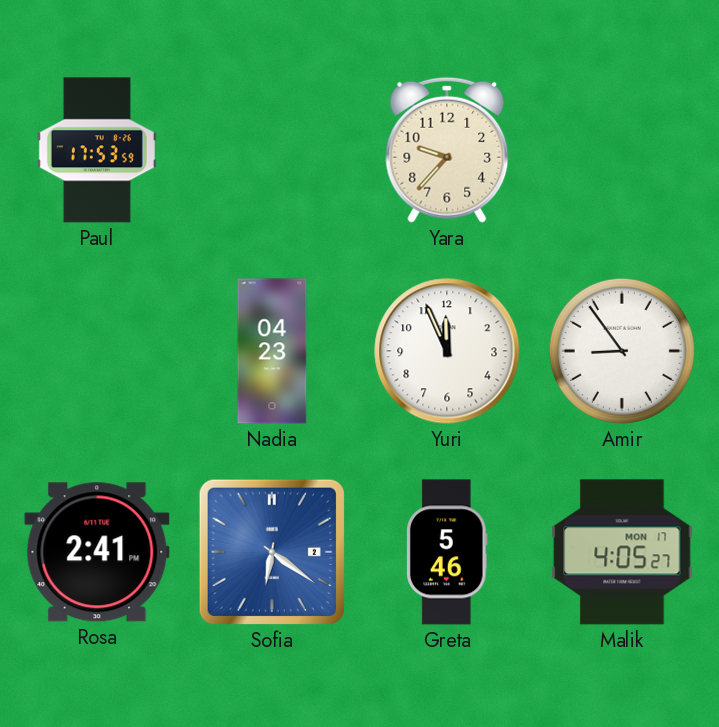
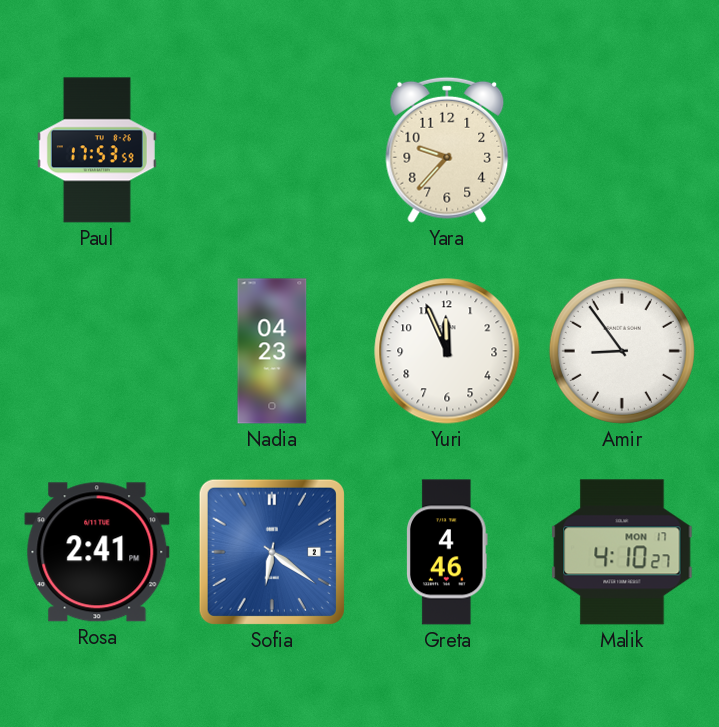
Greta: 5:46 -> 4:46 (448, 552)
Malik: 4:05 -> 4:10 (622, 552)
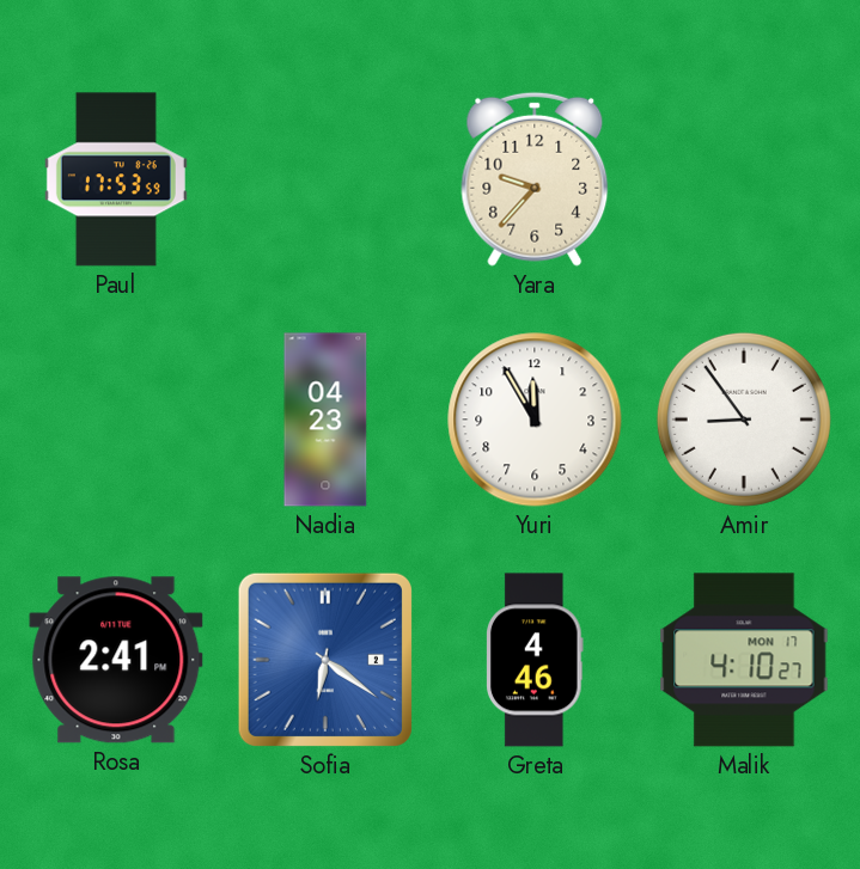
Yuri: 11:56 -> 11:55 (535, 420)
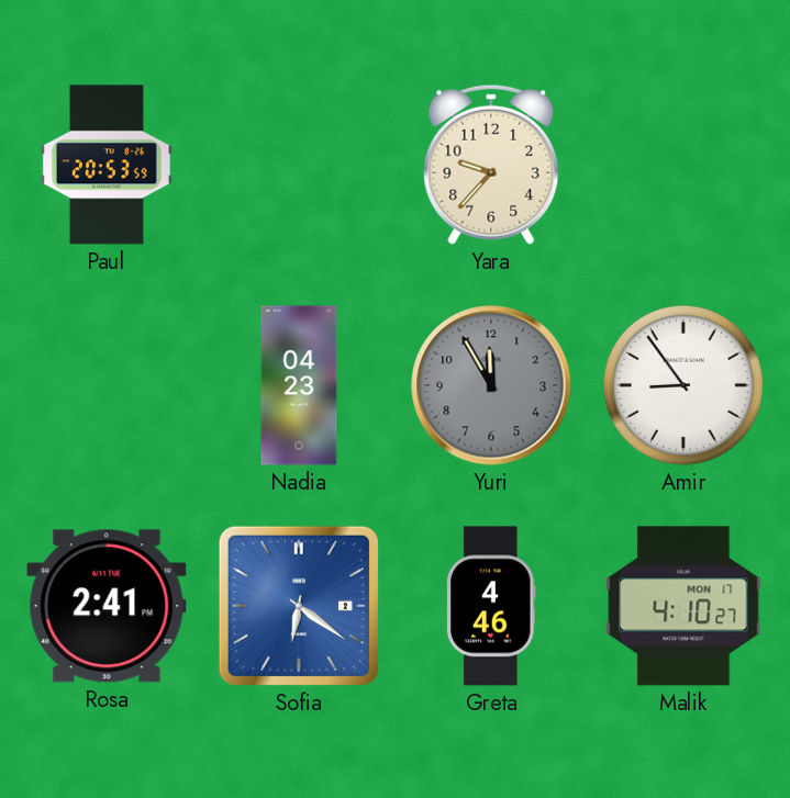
Paul: 17:53 -> 20:53 (107, 165)
Yuri dial: white -> grey (491, 385)
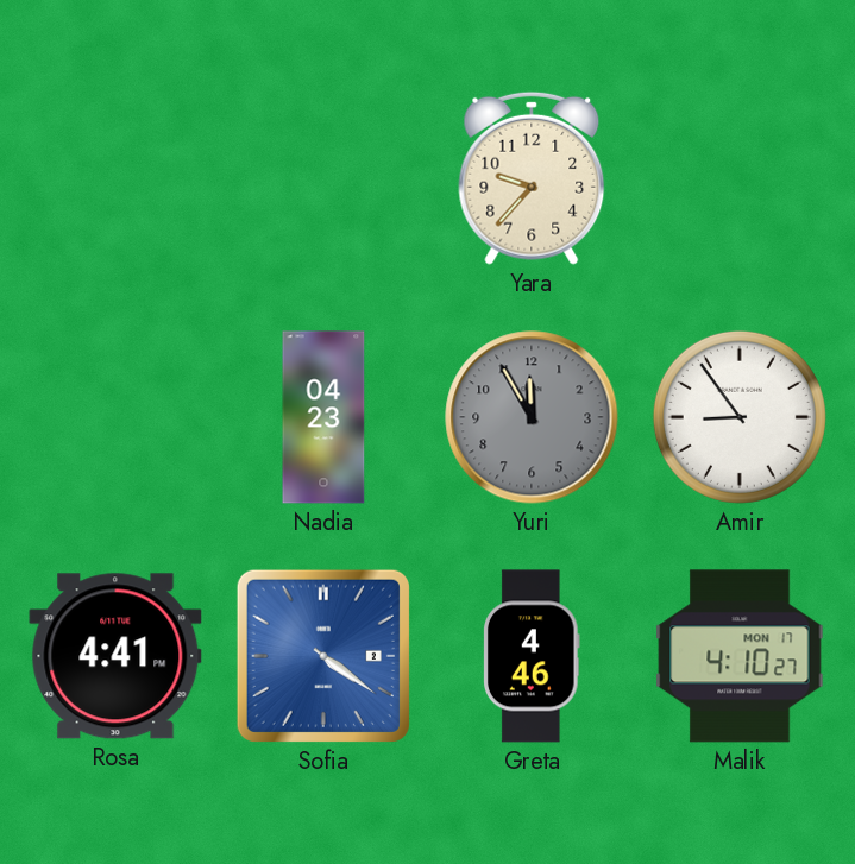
Paul: 20:53 -> none (107, 165)
Rosa: 2:41 -> 4:41 (115, 656)
Sofia: 6:21 -> 4:21 (323, 656)
